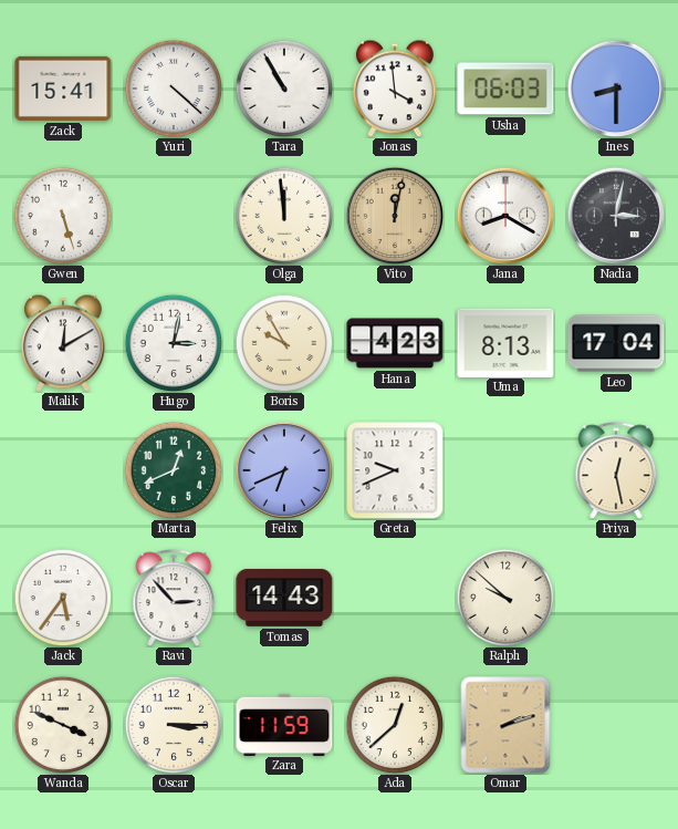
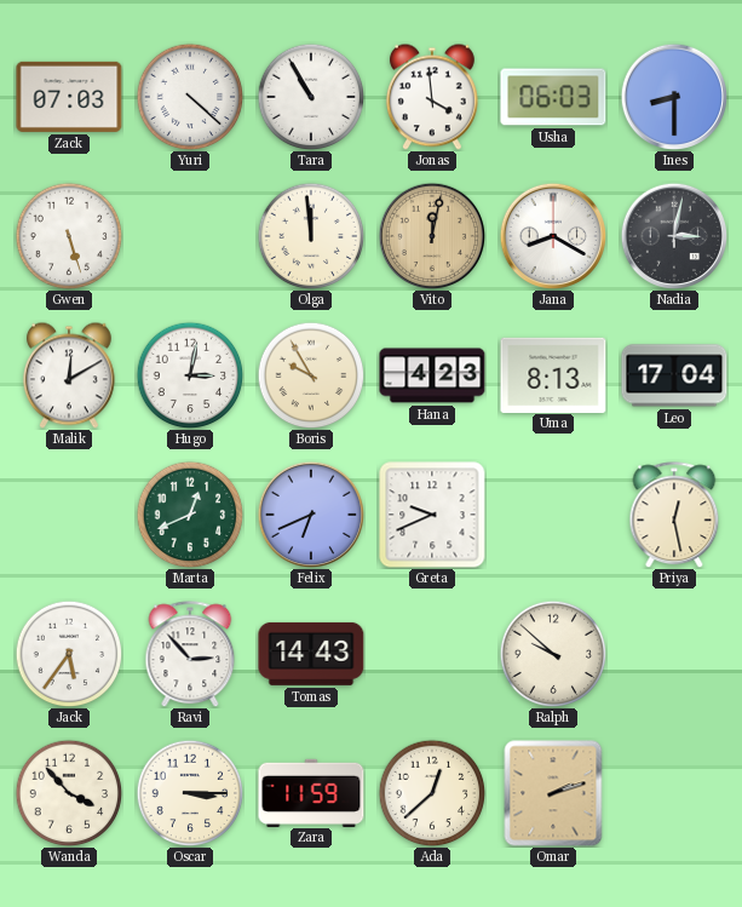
Zack: 15:41 -> 07:03 (69, 97)
Wanda: 3:49 -> 3:53 (69, 793)
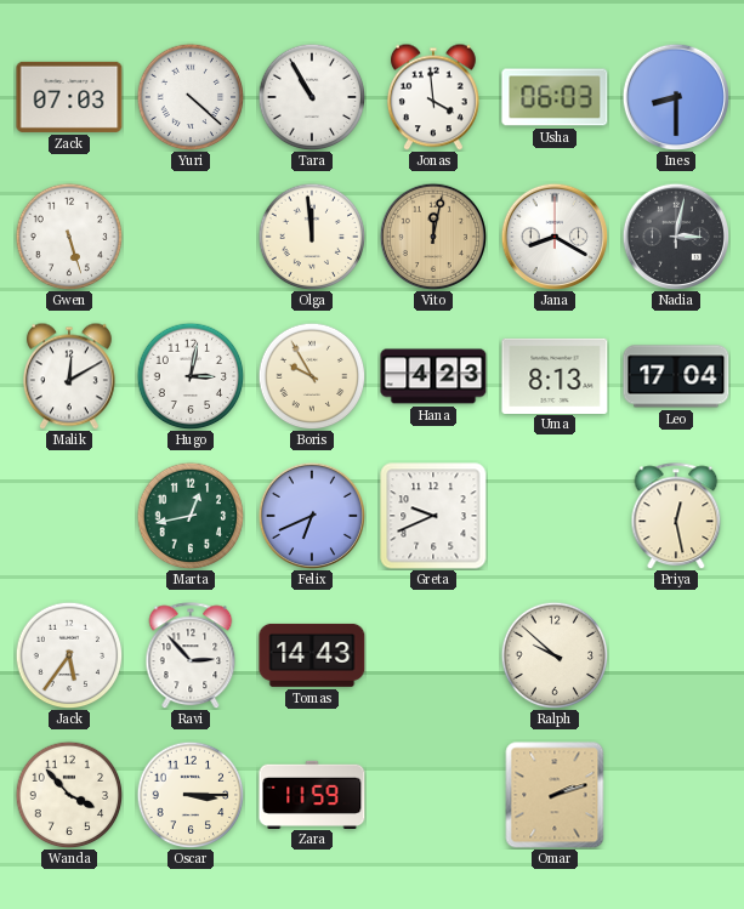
Marta: 12:41 -> 12:43 (191, 516)
Ada: 12:38 -> none (432, 793)
